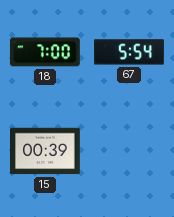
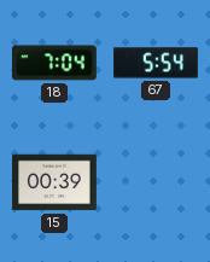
18: 7:00 -> 7:04 (54, 63)
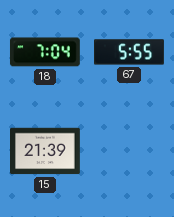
67: 5:54 -> 5:55 (130, 52)
15: 00:39 -> 21:39 (46, 151)
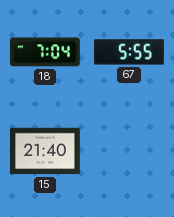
15: 21:39 -> 21:40 (46, 151)
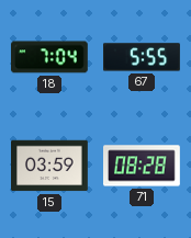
15: 21:40 -> 03:59 (50, 166)
71: none -> 08:28 (143, 166)
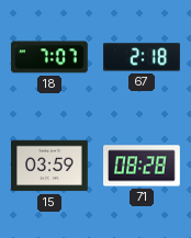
18: 7:04 -> 7:07 (49, 57)
67: 5:55 -> 2:18 (143, 57)
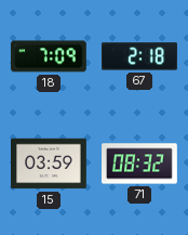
18: 7:07 -> 7:09 (49, 56)
71: 08:28 -> 08:32 (140, 164)
